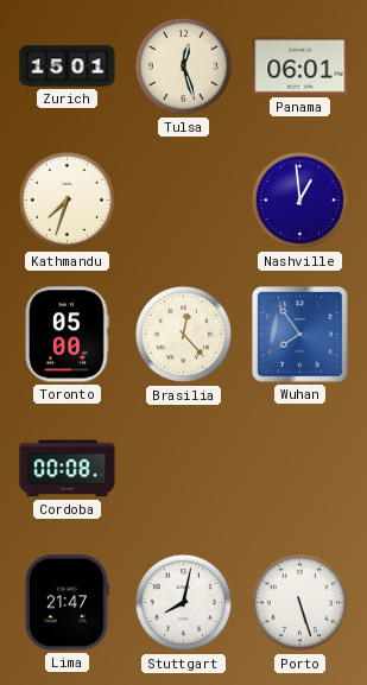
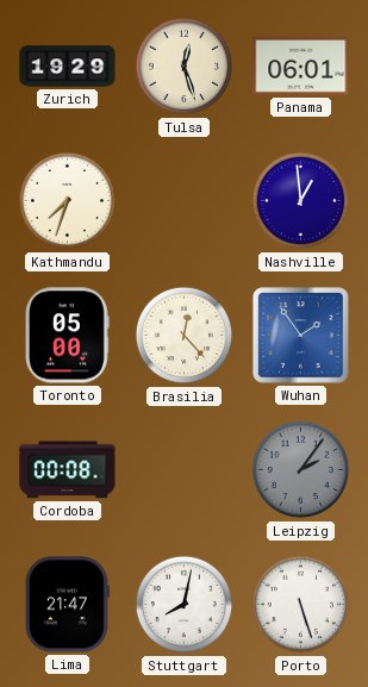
Zurich: 15:01 -> 19:29 (68, 67)
Wuhan: 7:54 -> 1:54 (301, 336)
Leipzig: none -> 2:06 (301, 470)
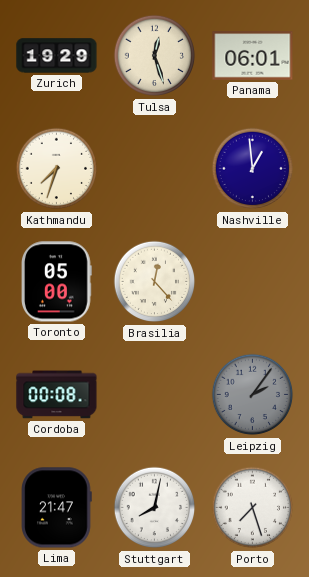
Wuhan: 1:54 -> none (301, 336)
Porto: 5:27 -> 7:27 (253, 508)
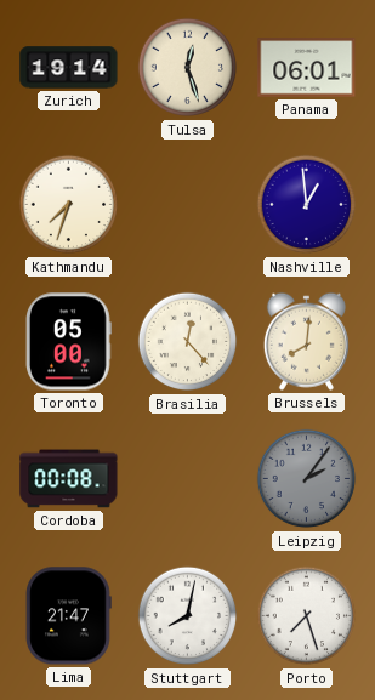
Zurich: 19:29 -> 19:14 (69, 68)
Brussels: none -> 8:01 (306, 341)
